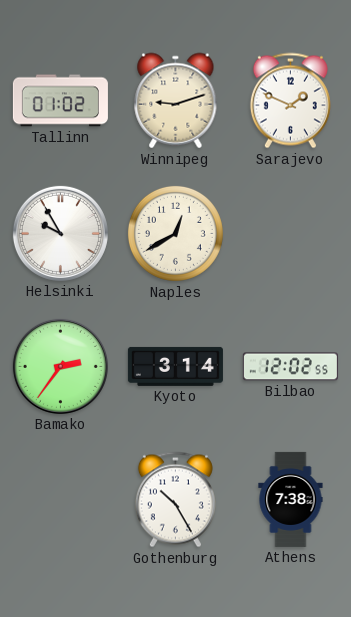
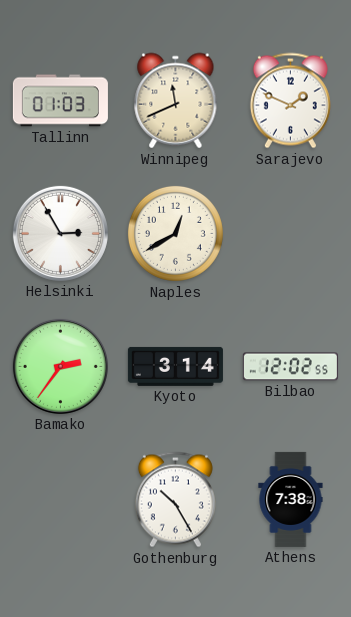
Tallinn: 01:02 -> 01:03 (60, 101)
Winnipeg: 9:12 -> 11:41 (176, 101)
Helsinki: 9:55 -> 2:55 (60, 233)
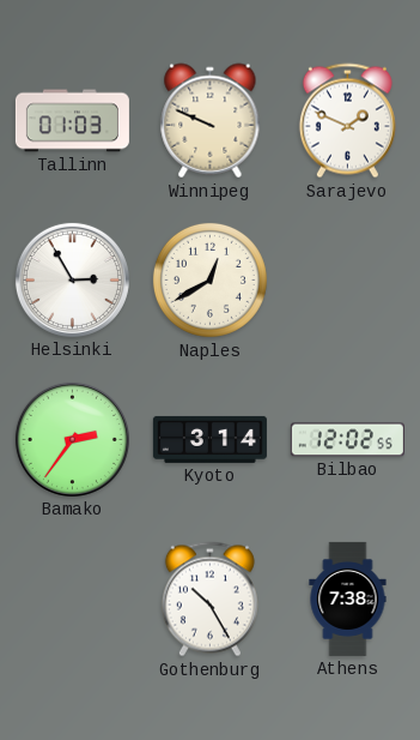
Winnipeg: 11:41 -> 9:49 (211, 121)
